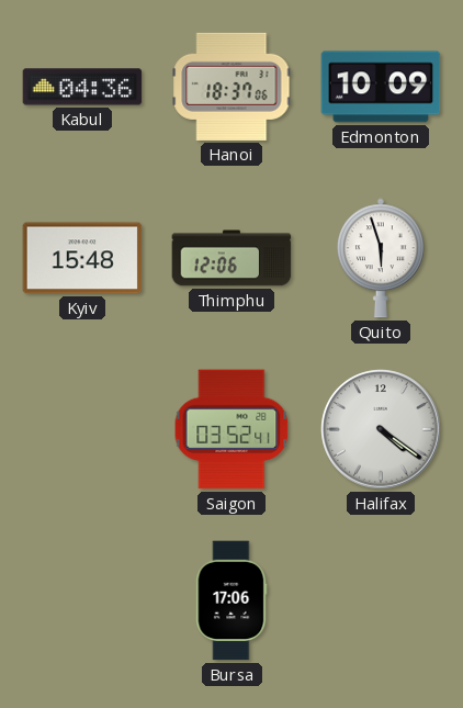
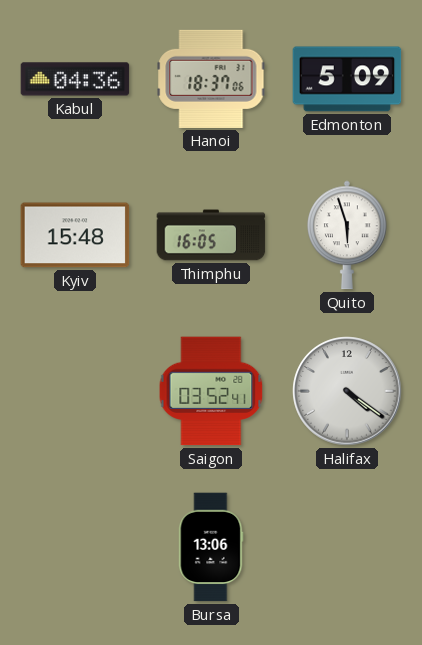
Edmonton: 10:09 -> 5:09 (347, 79)
Thimphu: 12:06 -> 16:05 (211, 235)
Bursa: 17:06 -> 13:06 (211, 547)
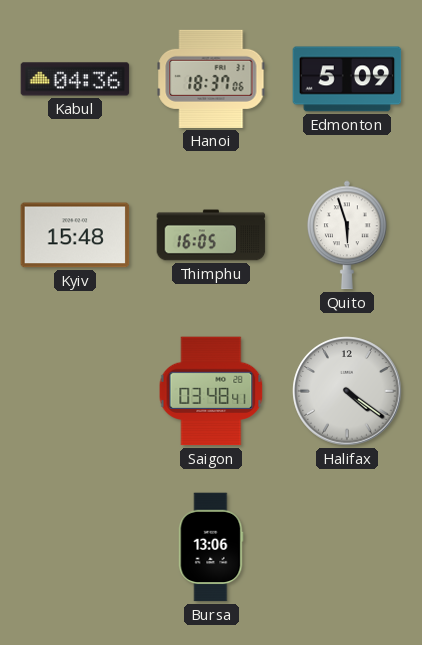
Saigon: 03:52 -> 03:48 (211, 391)
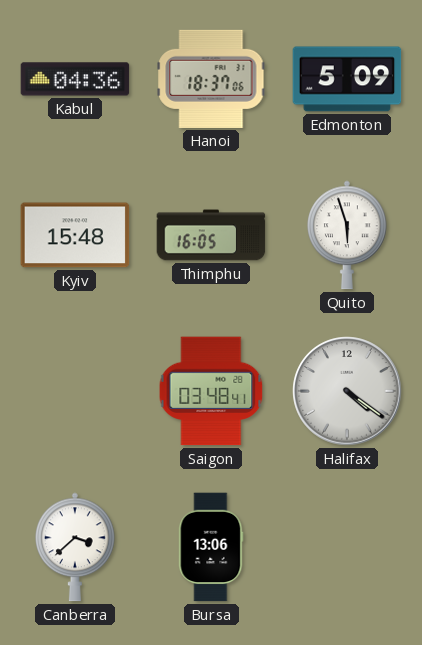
Canberra: none -> 3:38 (76, 547)
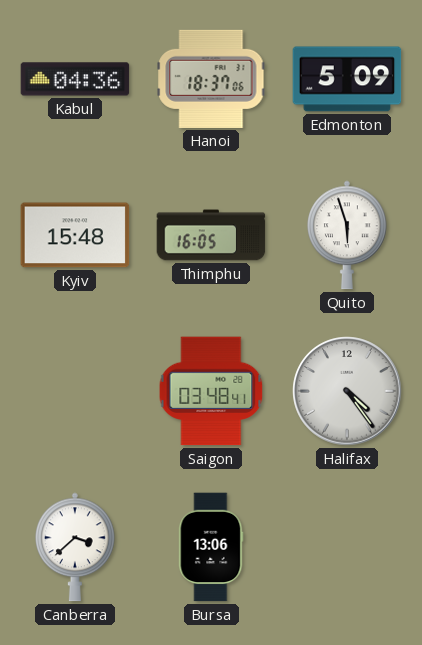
Halifax: 4:21 -> 4:24 (347, 391)
